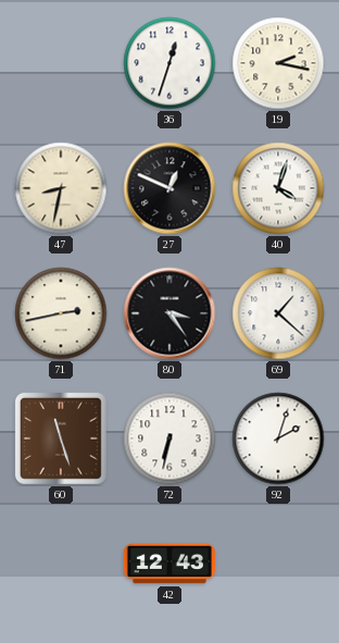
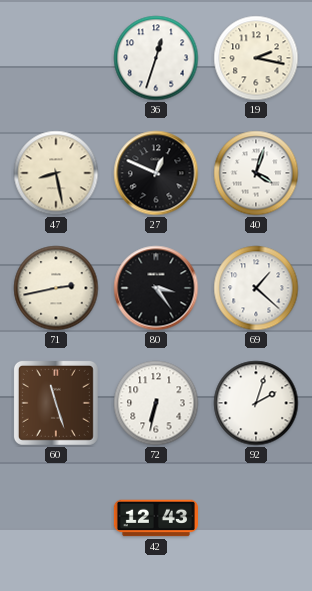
47: 8:32 -> 8:28 (56, 173)
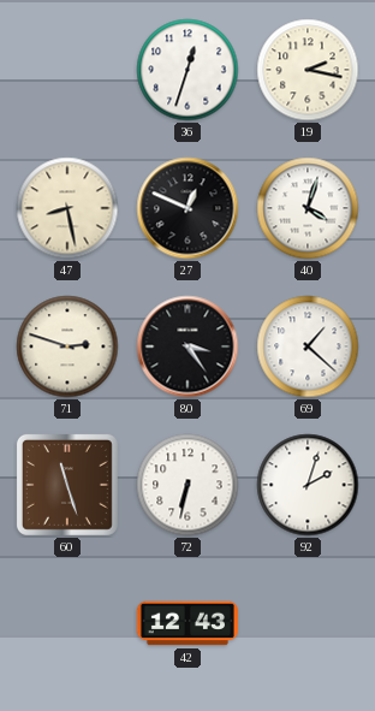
71: 2:43 -> 2:48 (67, 346)
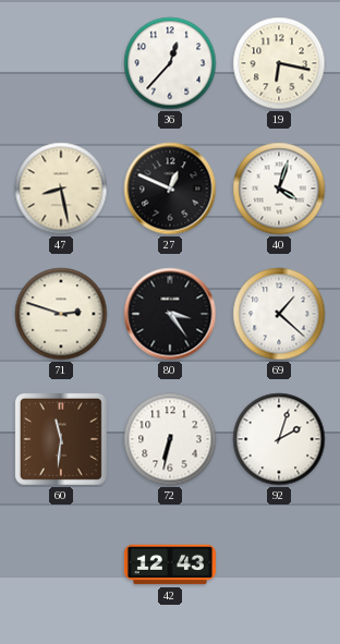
36: 12:33 -> 12:37 (170, 63)
19: 2:17 -> 6:17 (279, 63)
60: 11:27 -> 11:31 (61, 439)
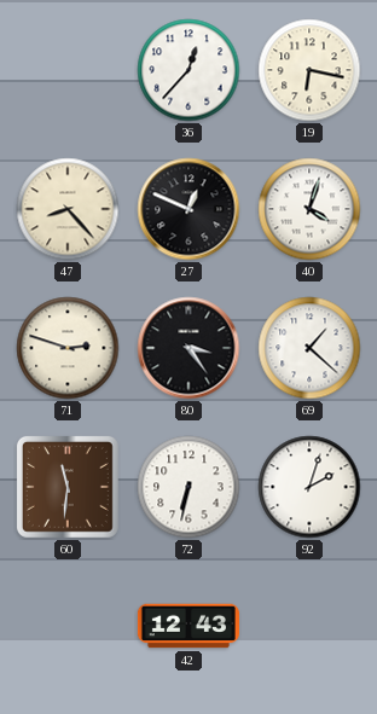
47: 8:28 -> 8:23 (68, 209)
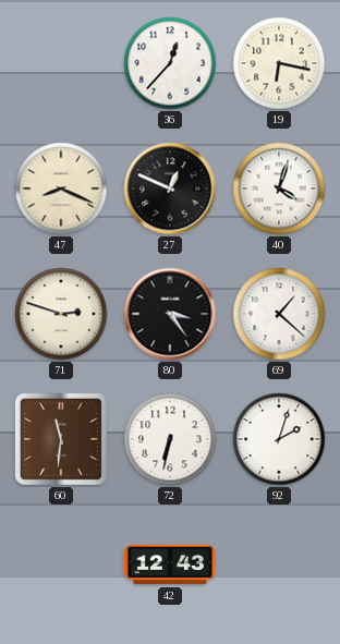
47: 8:23 -> 8:19 (61, 189)
